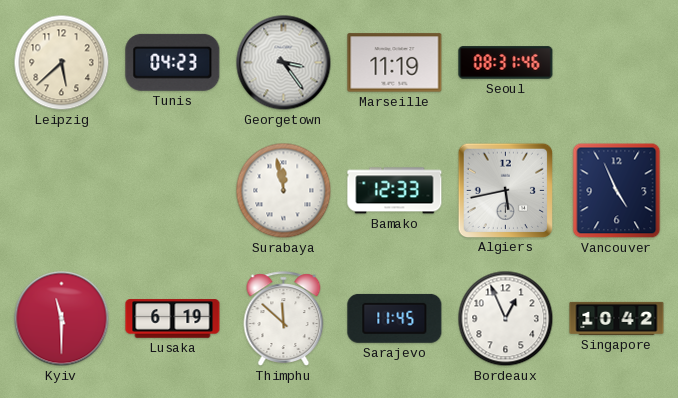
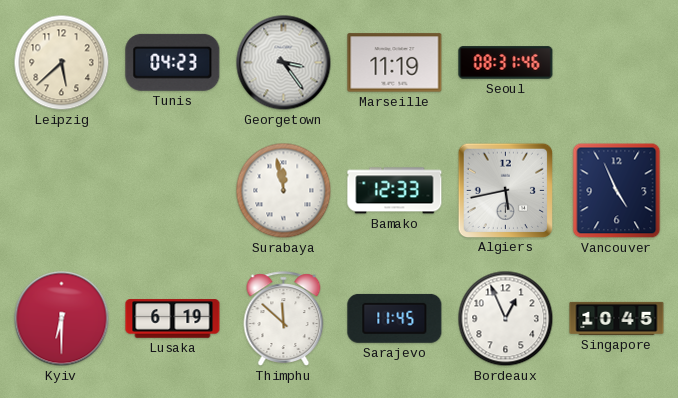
Kyiv: 11:30 -> 6:30 (62, 319)
Singapore: 10:42 -> 10:45 (617, 318)
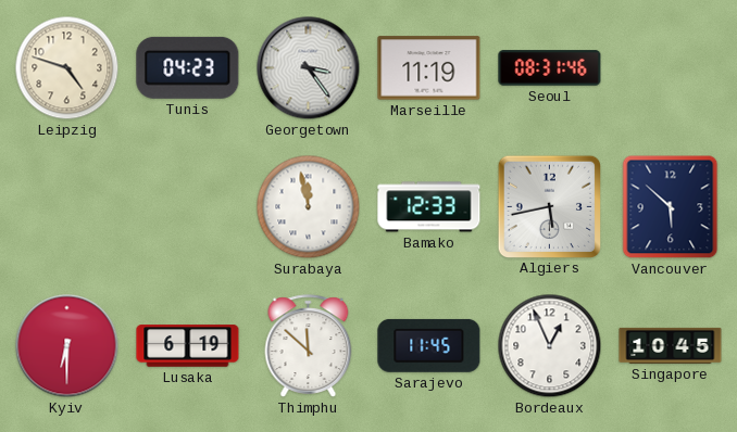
Leipzig: 5:38 -> 4:48 (67, 68)
Vancouver: 4:56 -> 5:52 (671, 207)
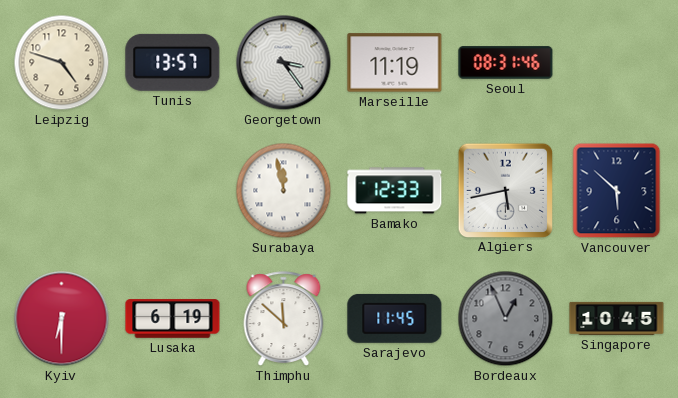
Tunis: 04:23 -> 13:57 (173, 62)
Bordeaux dial: white -> grey (506, 319)
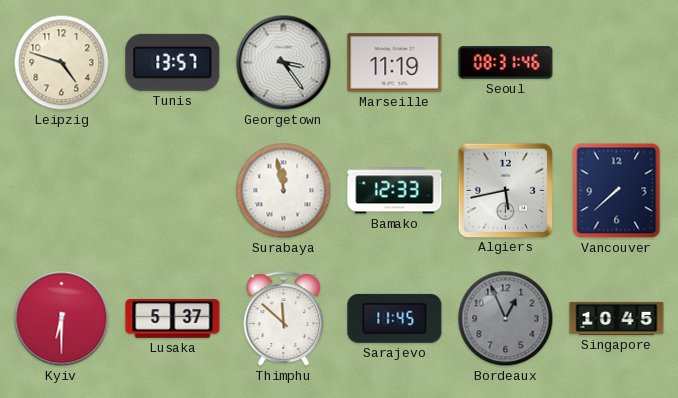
Vancouver: 5:52 -> 7:38 (617, 191)
Lusaka: 6:19 -> 5:37 (173, 319)
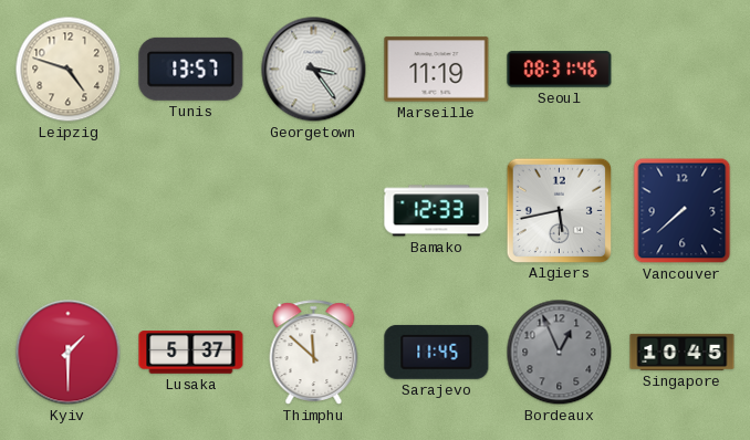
Surabaya: 11:58 -> none (284, 191)
Kyiv: 6:30 -> 1:30 (69, 353)
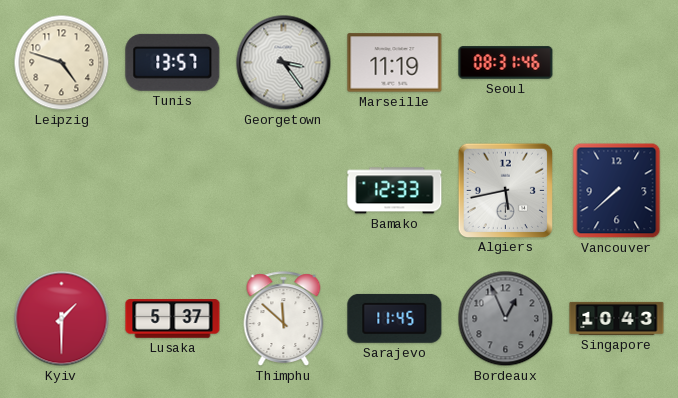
Singapore: 10:45 -> 10:43 (617, 318)
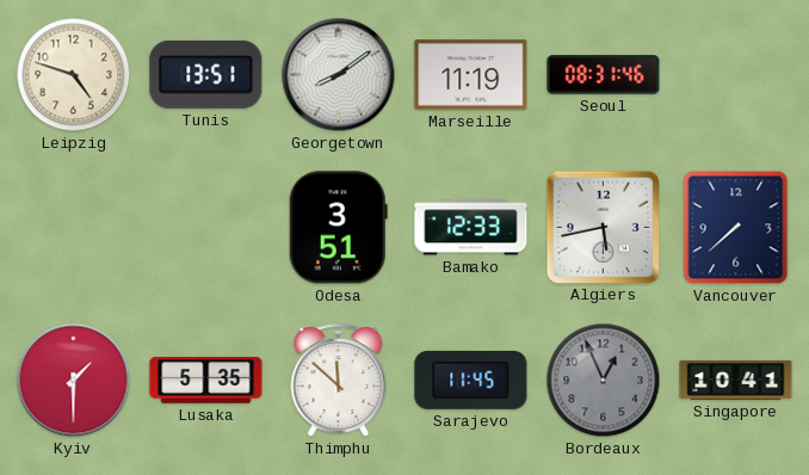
Tunis: 13:57 -> 13:51 (206, 74)
Georgetown: 3:24 -> 8:09 (339, 75)
Odesa: none -> 3:51 (338, 228)
Lusaka: 5:37 -> 5:35 (206, 381)
Singapore: 10:43 -> 10:41 (736, 380)
